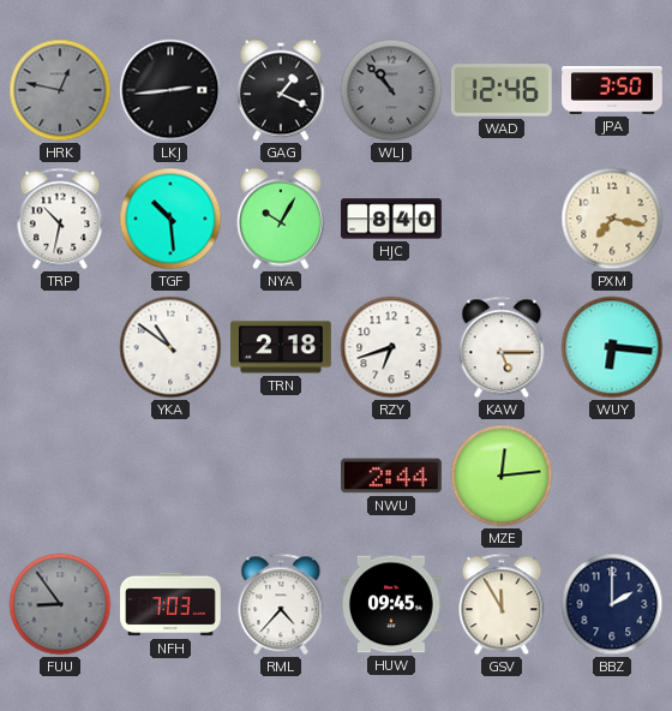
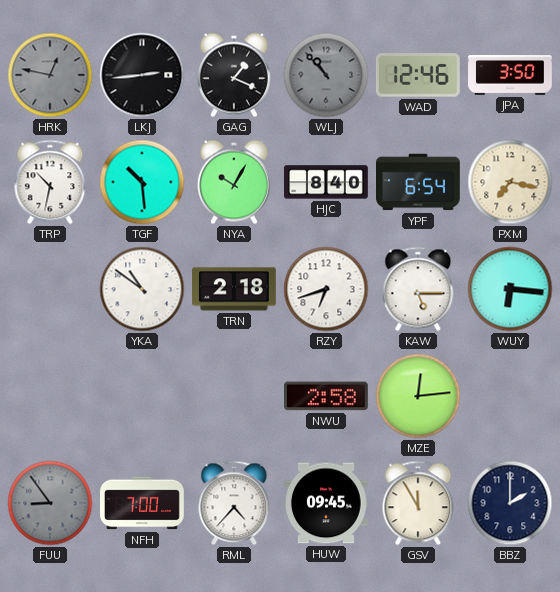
YPF: none -> 6:54 (419, 182)
NWU: 2:44 -> 2:58 (327, 396)
NFH: 7:03 -> 7:00 (142, 503)
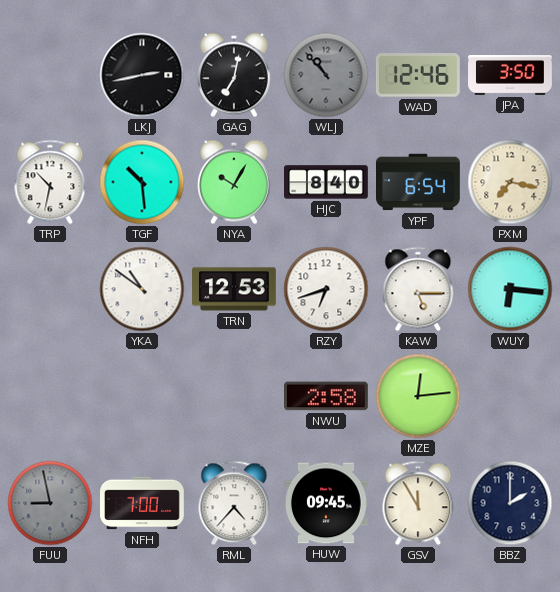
HRK: 12:47 -> none (50, 75)
LKJ: 2:44 -> 2:43 (142, 75)
GAG: 1:19 -> 7:02 (234, 75)
TRN: 2:18 -> 12:53 (235, 289)
FUU: 8:54 -> 8:58 (50, 503)
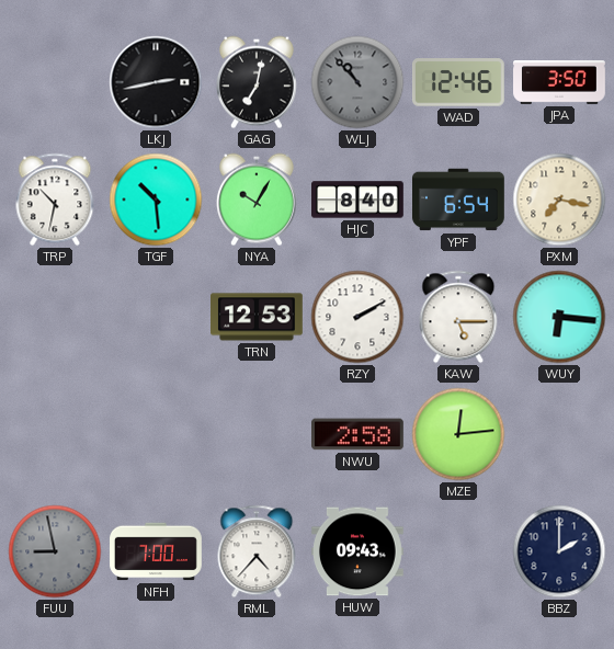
YKA: 10:51 -> none (142, 289)
RZY: 6:42 -> 2:10 (357, 317)
HUW: 09:45 -> 09:43 (359, 551)
GSV: 11:55 -> none (418, 503)
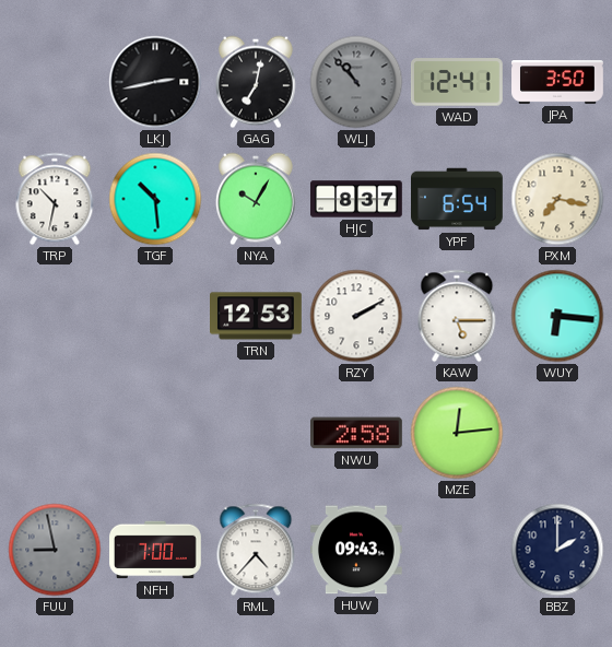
WAD: 12:46 -> 12:41 (457, 82)
HJC: 8:40 -> 8:37 (356, 199)
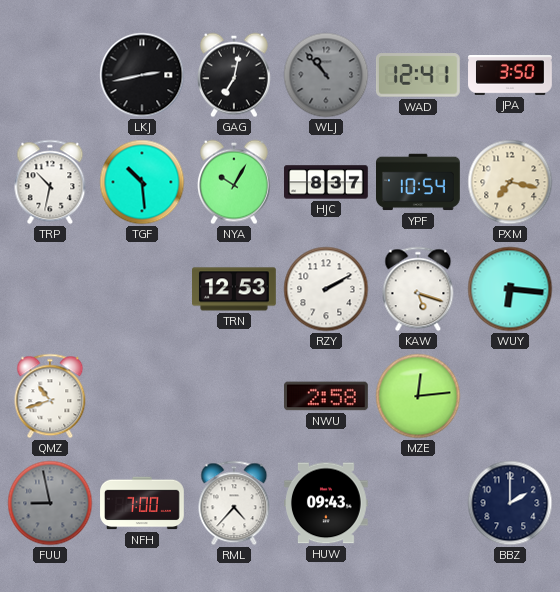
YPF: 6:54 -> 10:54 (419, 182)
KAW: 5:15 -> 5:18 (418, 289)
QMZ: none -> 10:42 (50, 396)
